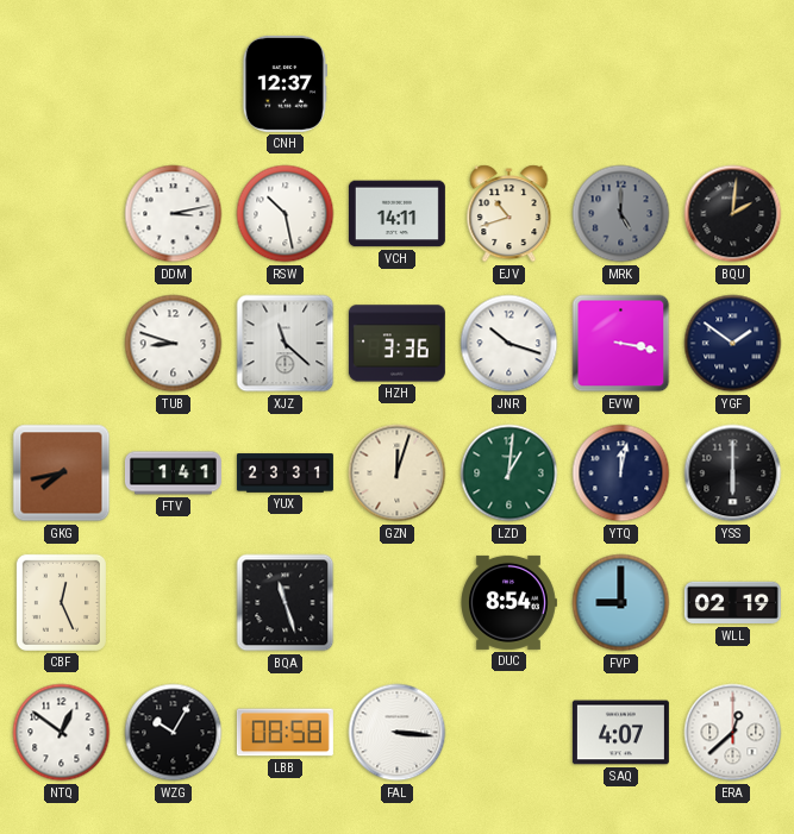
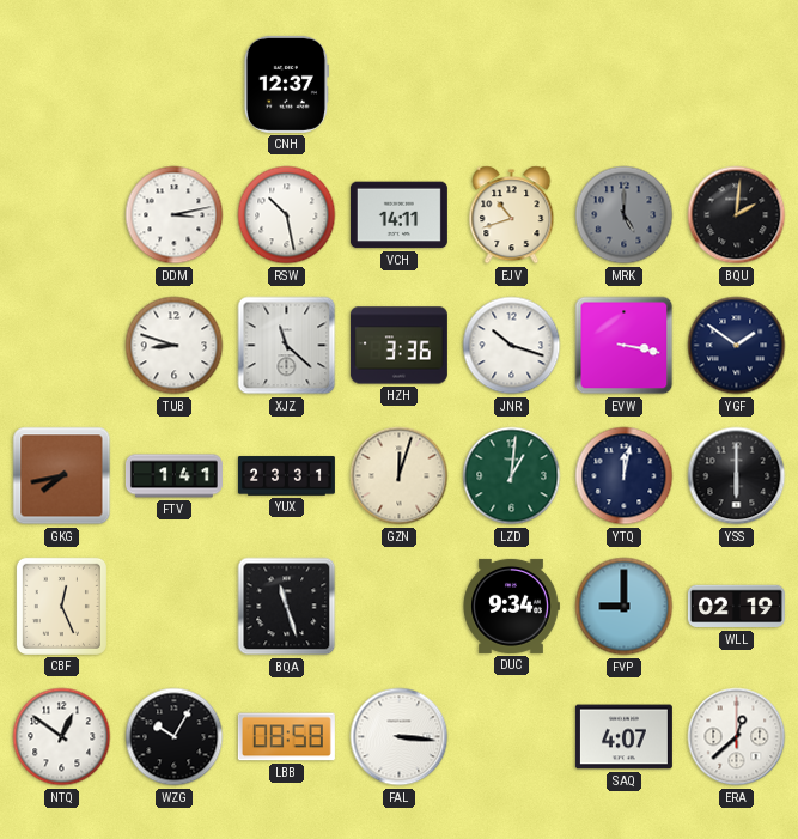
DUC: 8:54 -> 9:34 (511, 606)
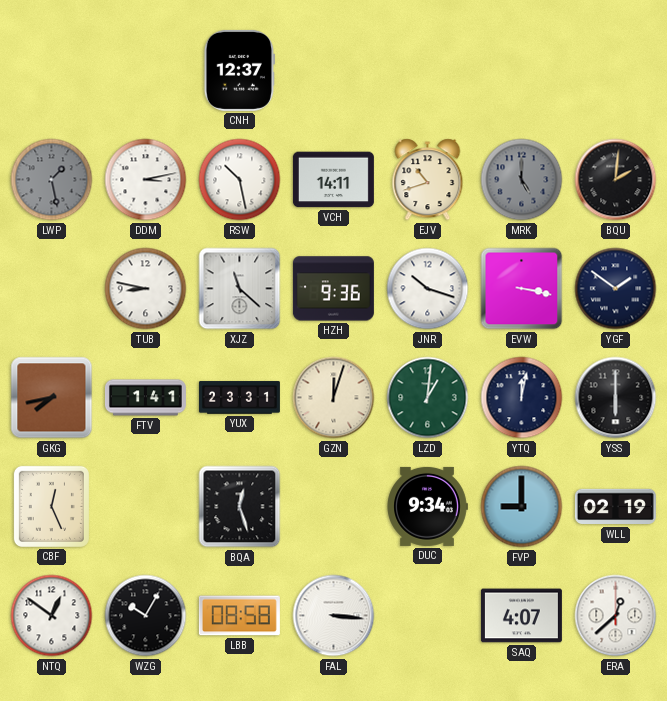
LWP: none -> 1:28 (52, 180)
TUB: 8:48 -> 8:47 (146, 289)
HZH: 3:36 -> 9:36 (333, 289)
BQA: 11:27 -> 12:27 (240, 507)
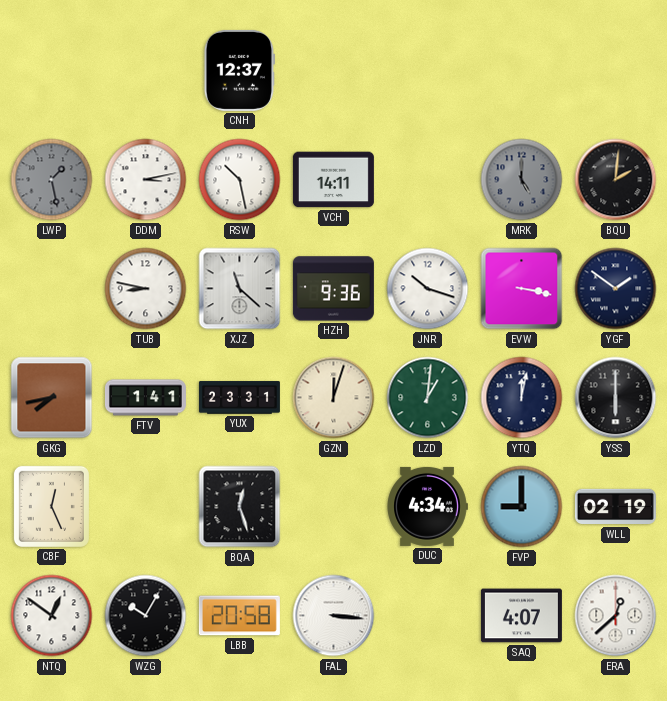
EJV: 10:42 -> none (428, 180)
DUC: 9:34 -> 4:34 (427, 506)
LBB: 08:58 -> 20:58 (239, 616)
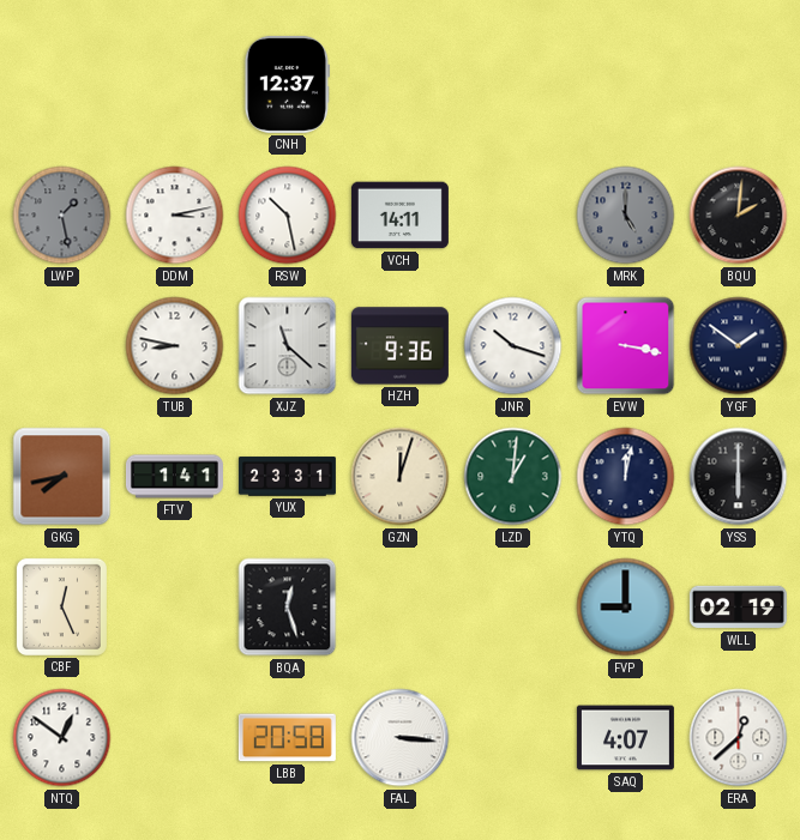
DUC: 4:34 -> none (427, 506)
WZG: 10:05 -> none (146, 616)
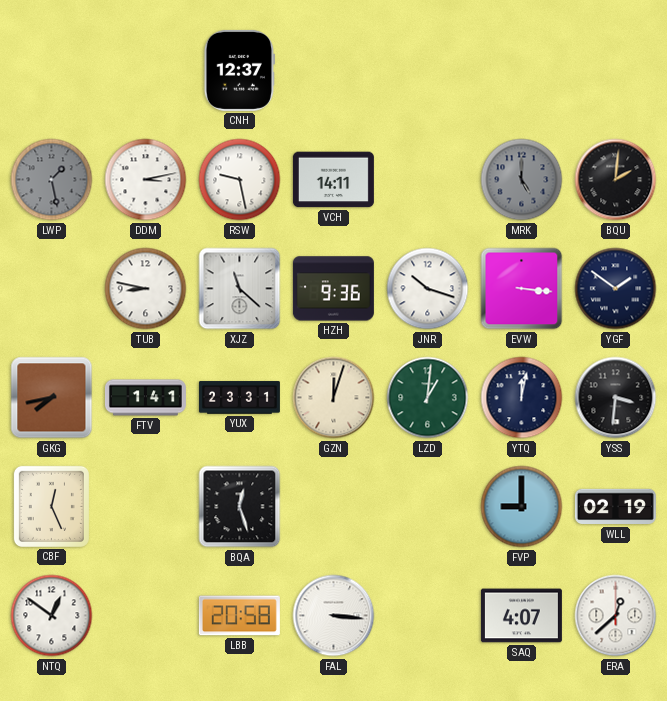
RSW: 10:28 -> 9:28 (240, 180)
EVW: 3:17 -> 3:16 (522, 289)
YSS: 6:00 -> 3:31 (616, 398)
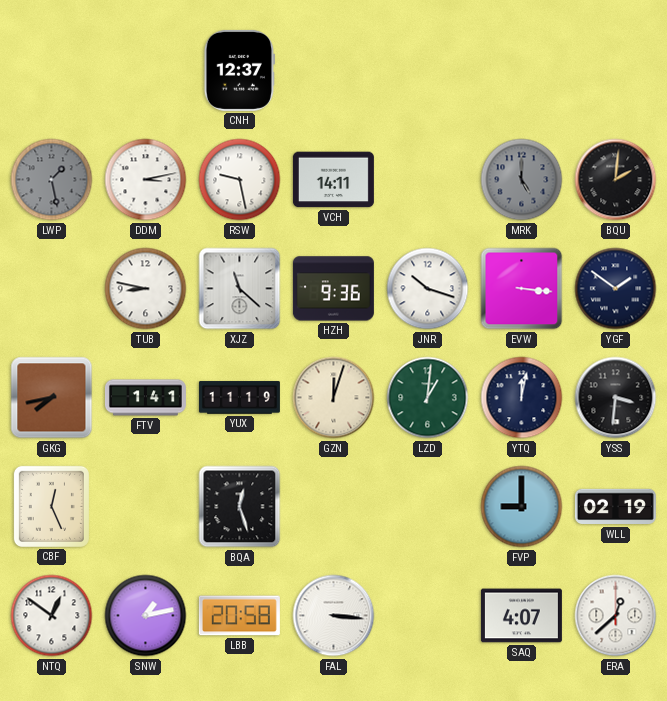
YUX: 23:31 -> 11:19 (239, 398)
SNW: none -> 1:13 (146, 616)
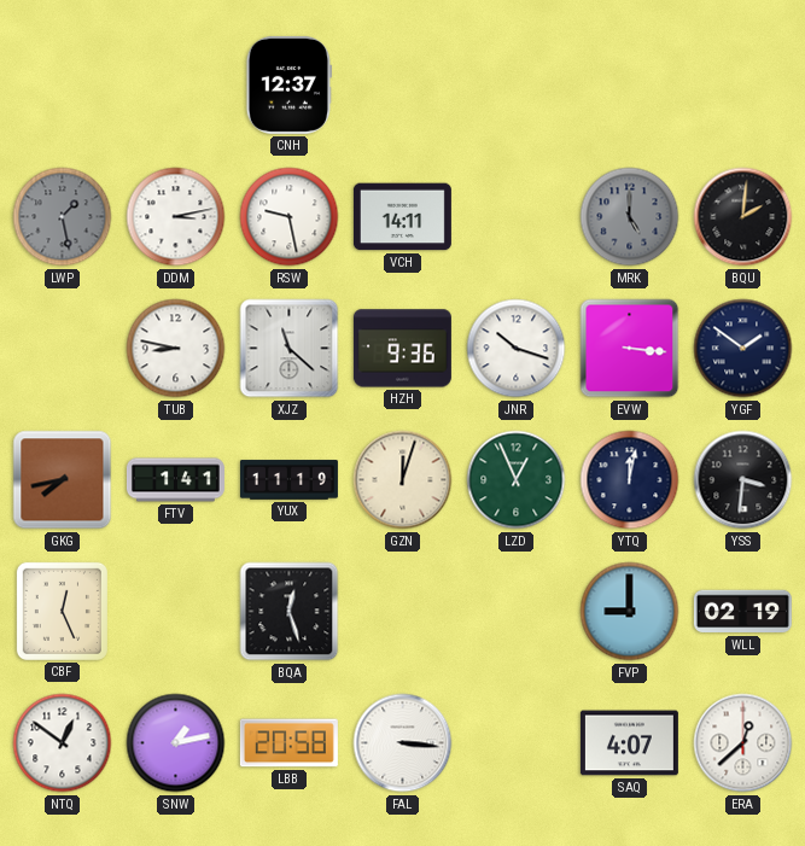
LZD: 1:01 -> 12:56 (517, 480)
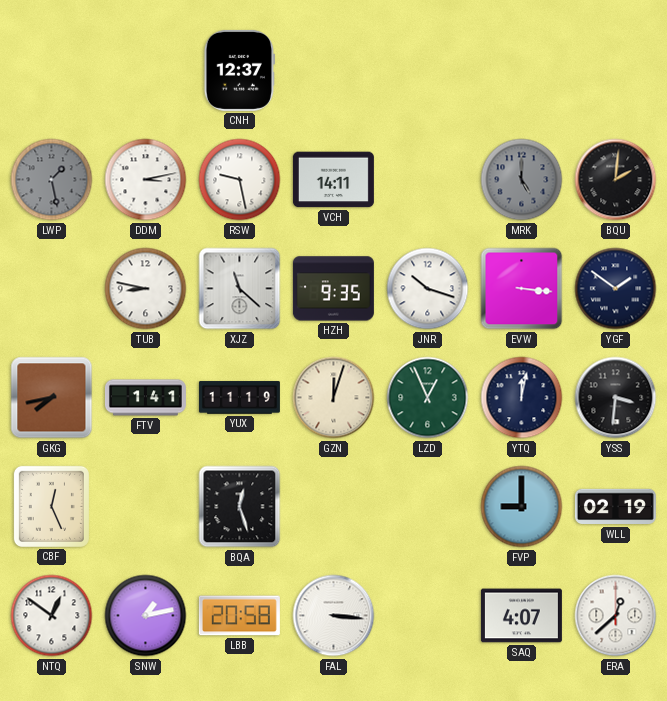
HZH: 9:36 -> 9:35 (333, 289)
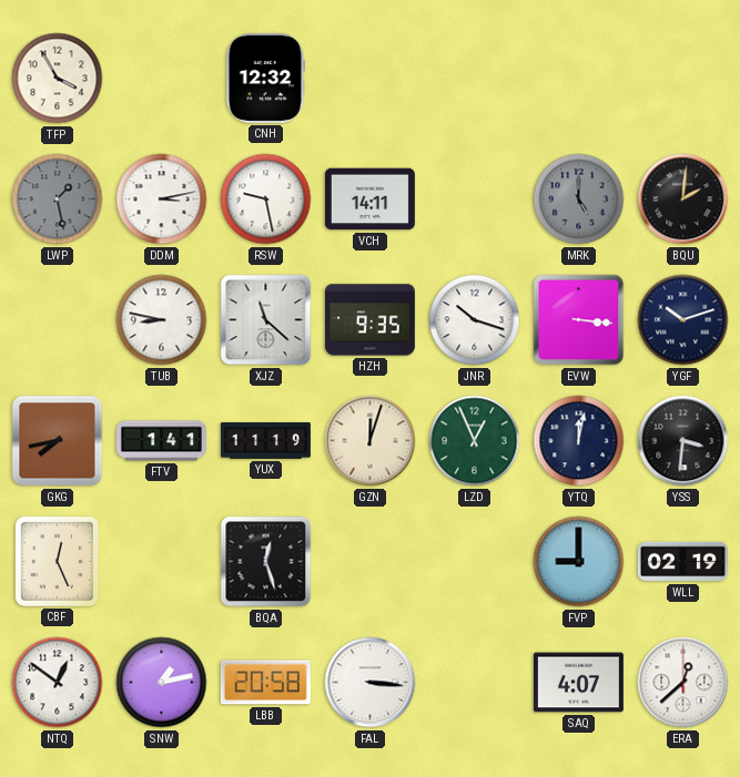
TFP: none -> 3:55 (58, 79)
CNH: 12:37 -> 12:32 (265, 78)
YGF: 1:51 -> 10:12 (683, 320)
